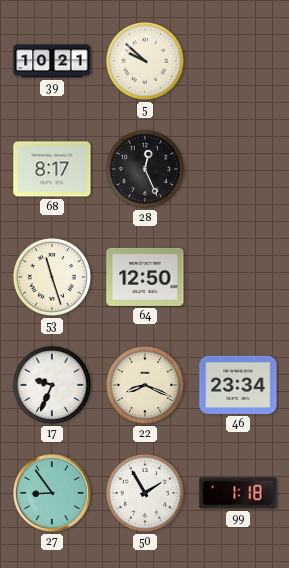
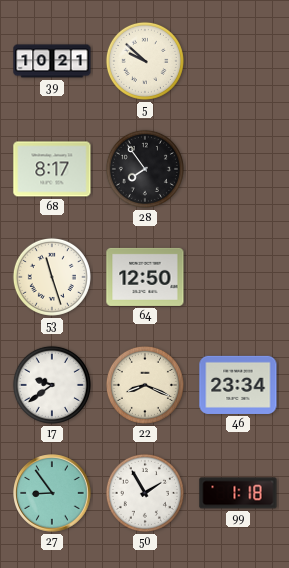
28: 12:26 -> 7:54 (145, 169)
17: 9:34 -> 9:39 (52, 385)
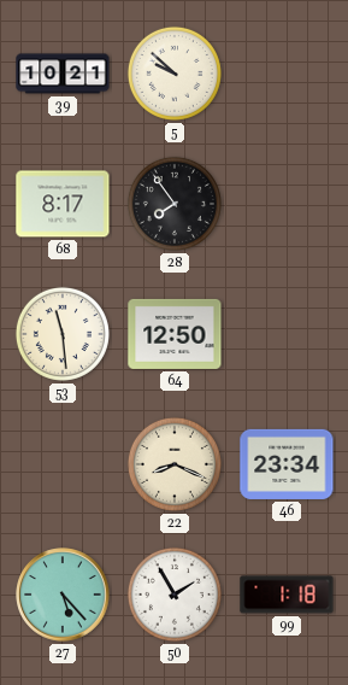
53: 11:27 -> 11:29 (63, 334)
17: 9:39 -> none (52, 385)
27: 8:54 -> 5:23 (63, 595)
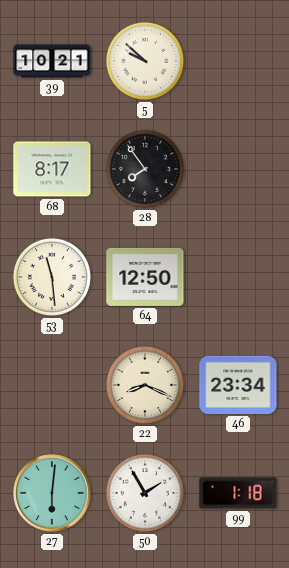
27: 5:23 -> 6:01 (52, 493)
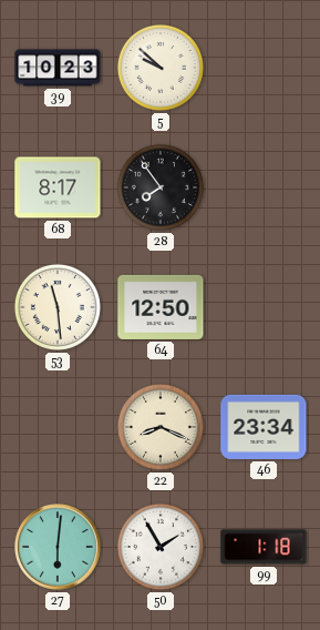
39: 10:21 -> 10:23 (58, 68)
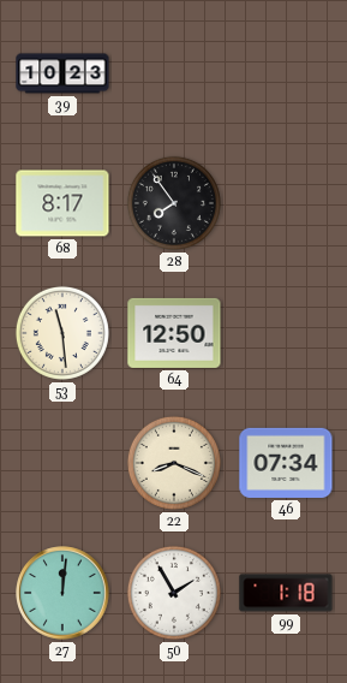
5: 9:52 -> none (161, 68)
46: 23:34 -> 07:34 (286, 463)
27: 6:01 -> 12:01 (62, 593)
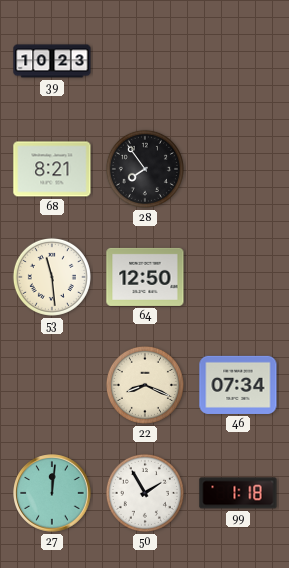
68: 8:17 -> 8:21 (52, 169)
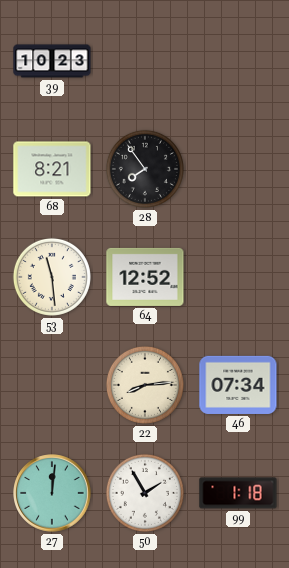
64: 12:50 -> 12:52 (145, 277)
22: 8:19 -> 8:14 (145, 385)
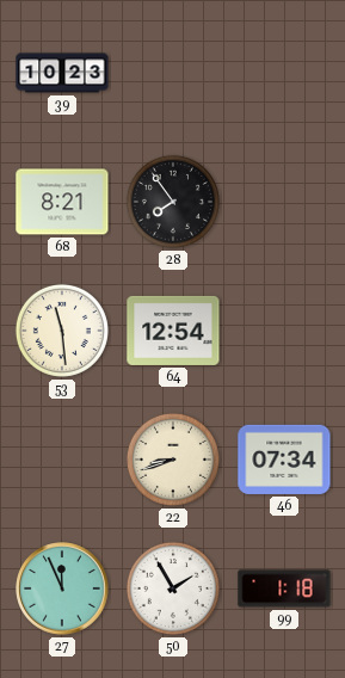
64: 12:52 -> 12:54 (173, 331)
22: 8:14 -> 8:42 (173, 460)
27: 12:01 -> 11:56 (62, 588)
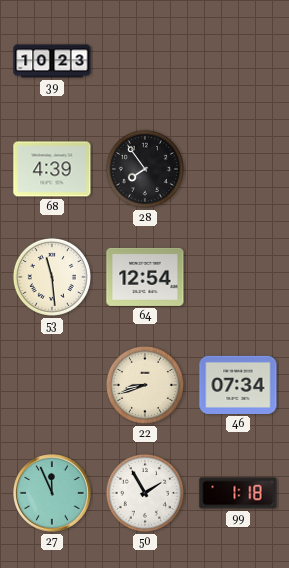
68: 8:21 -> 4:39 (52, 169)
